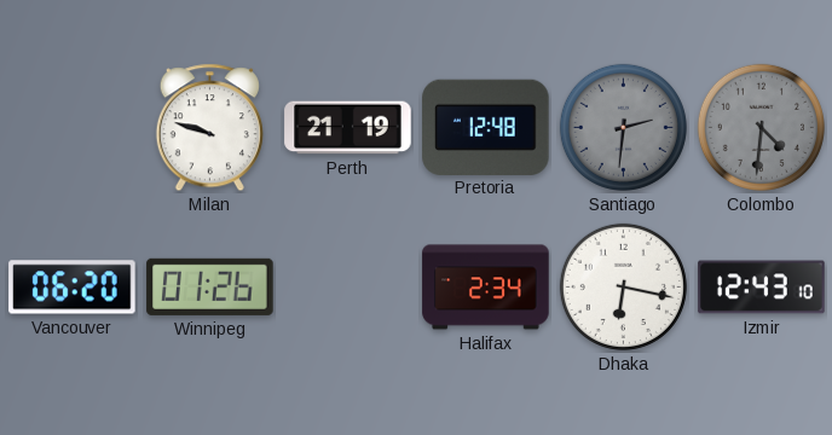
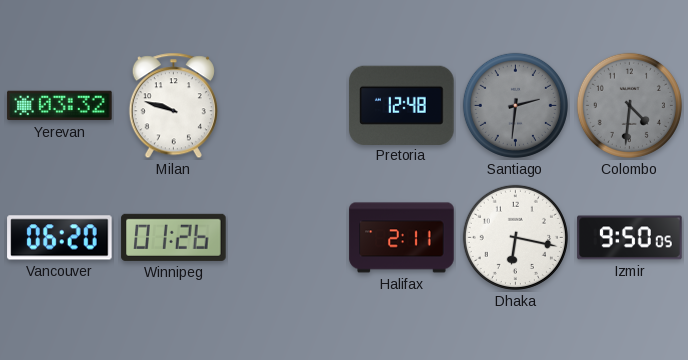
Yerevan: none -> 03:32 (60, 106)
Perth: 21:19 -> none (348, 128)
Halifax: 2:34 -> 2:11 (402, 238)
Izmir: 12:43 -> 9:50 (630, 238)
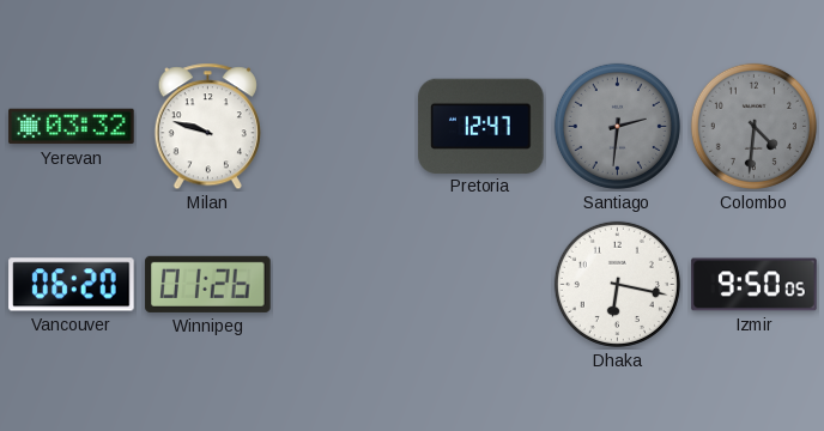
Pretoria: 12:48 -> 12:47 (481, 126)
Halifax: 2:11 -> none (402, 238)
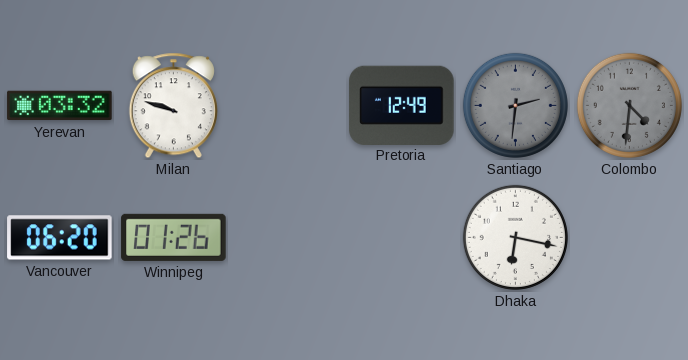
Pretoria: 12:47 -> 12:49 (402, 105)
Izmir: 9:50 -> none (755, 285)
